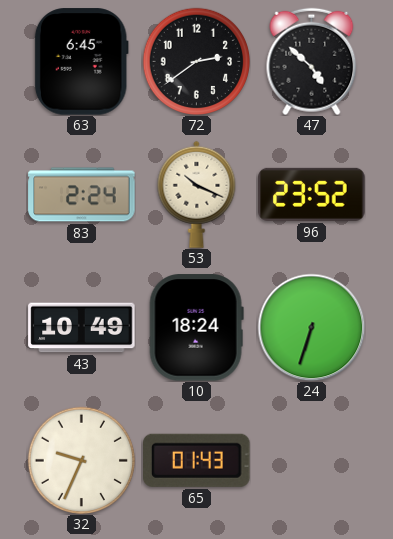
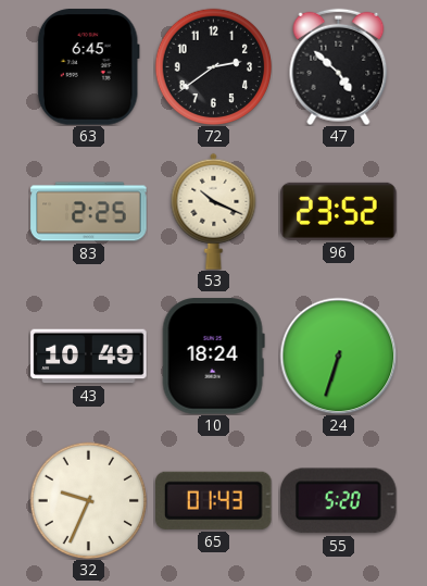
83: 2:24 -> 2:25 (89, 212)
55: none -> 5:20 (339, 501)
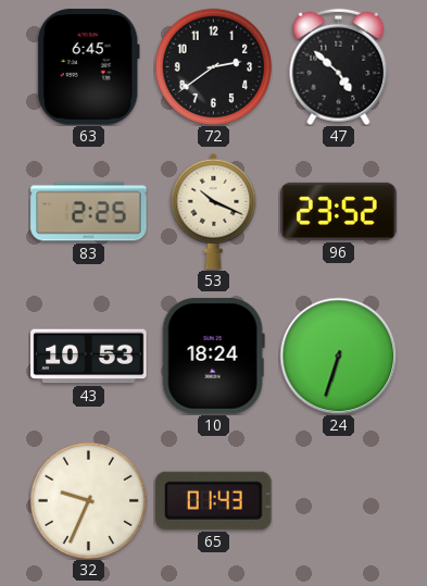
43: 10:49 -> 10:53 (89, 357)
55: 5:20 -> none (339, 501)
